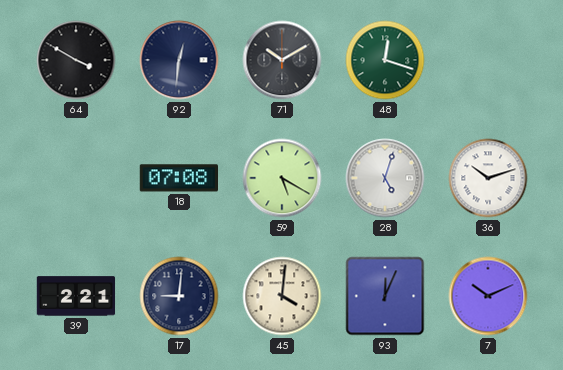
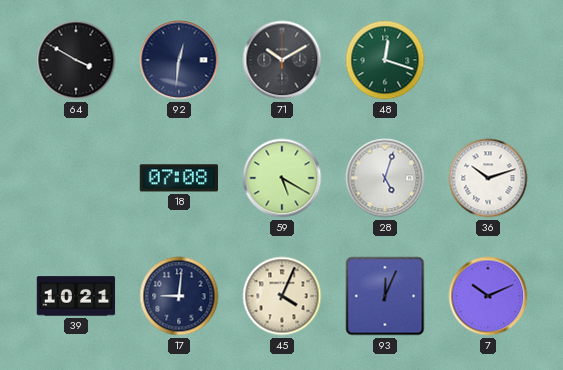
39: 2:21 -> 10:21 (76, 296)
45: 4:01 -> 4:04 (282, 296)
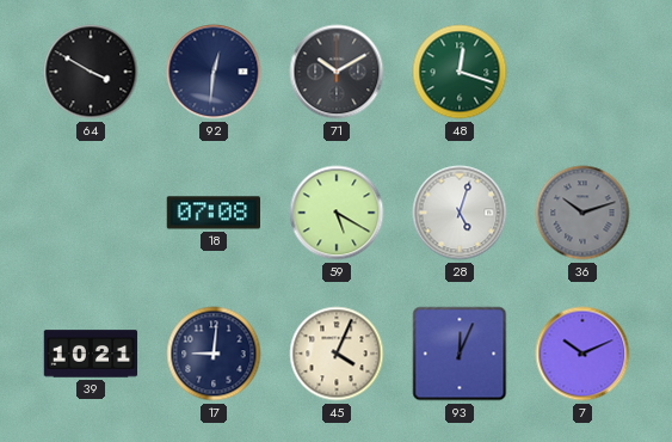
36 dial: white -> grey (582, 213)
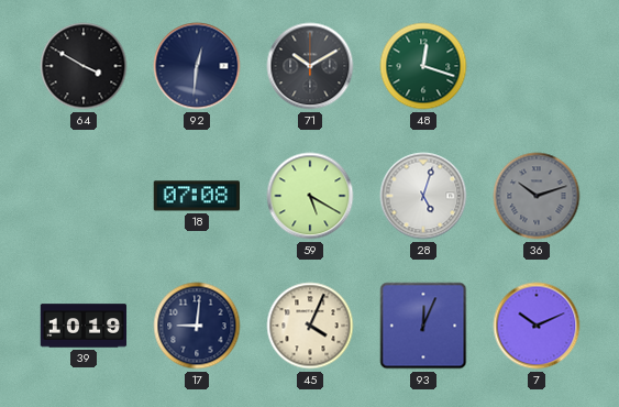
39: 10:21 -> 10:19 (84, 326)
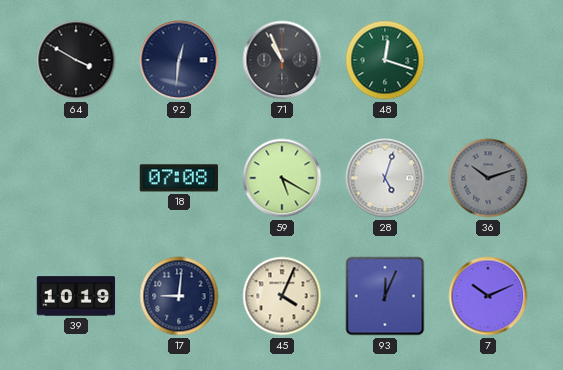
71: 10:10 -> 10:56 (282, 60)
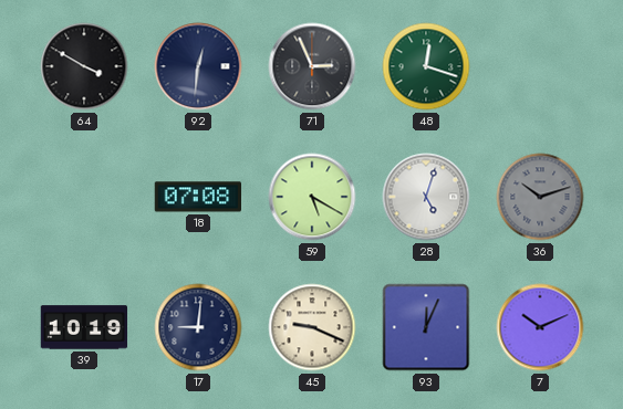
71: 10:56 -> 2:56 (312, 66)
45: 4:04 -> 9:19 (312, 327)
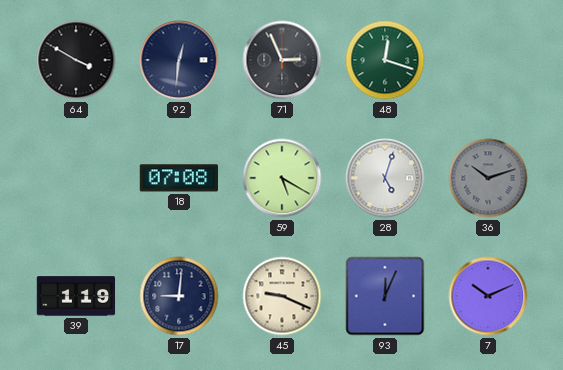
39: 10:19 -> 1:19 (76, 296)
